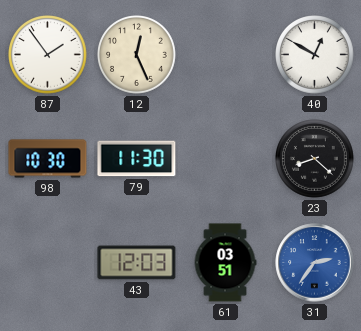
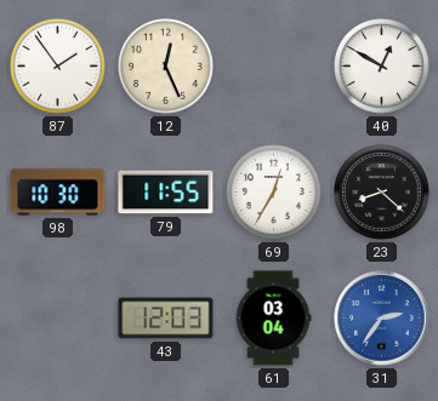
79: 11:30 -> 11:55 (166, 193)
69: none -> 12:35 (274, 193)
61: 03:51 -> 03:04 (273, 319)
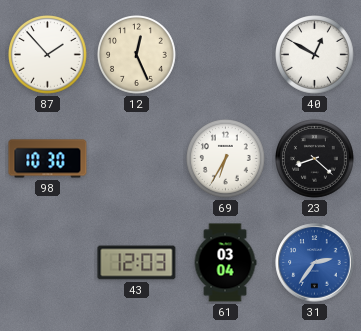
87: 1:54 -> 1:53 (48, 55)
79: 11:55 -> none (166, 193)
69: 12:35 -> 6:35 (226, 159)
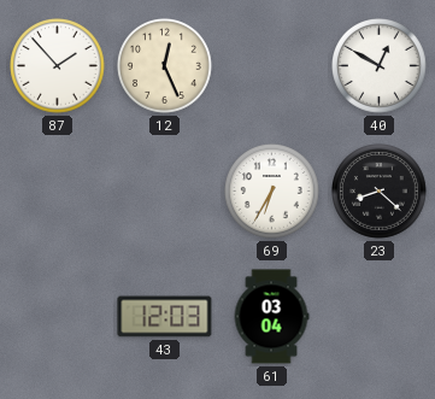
98: 10:30 -> none (48, 159)
31: 2:36 -> none (315, 263)
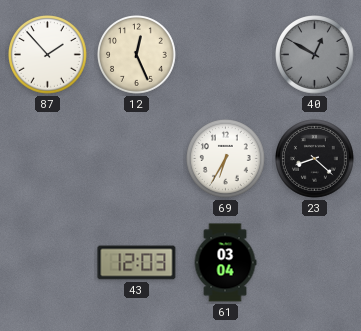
40 dial: white -> grey (315, 55)
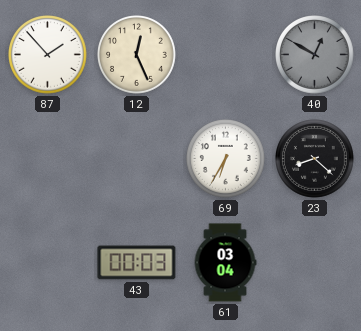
43: 12:03 -> 00:03 (137, 263)
